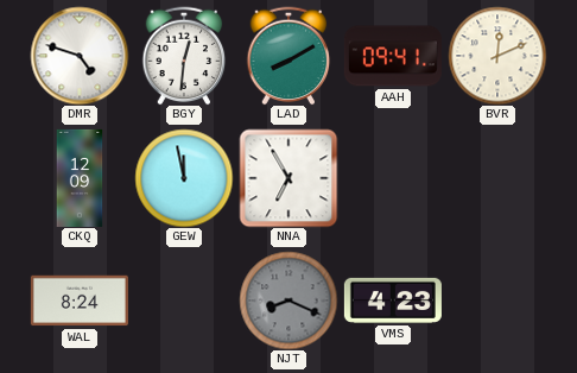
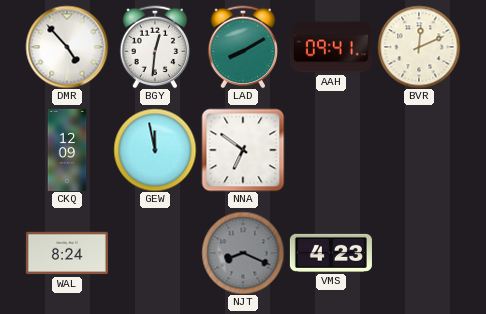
DMR: 4:48 -> 4:53 (67, 47)
NNA: 6:55 -> 6:51 (243, 150)
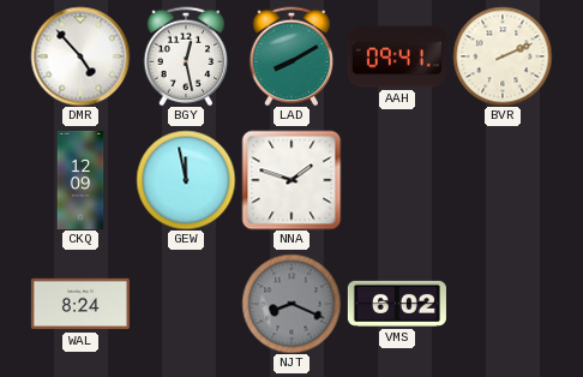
BGY: 12:31 -> 12:28 (186, 56)
BVR: 12:11 -> 2:11 (503, 56)
NNA: 6:51 -> 1:48 (291, 180)
VMS: 4:23 -> 6:02 (397, 304)
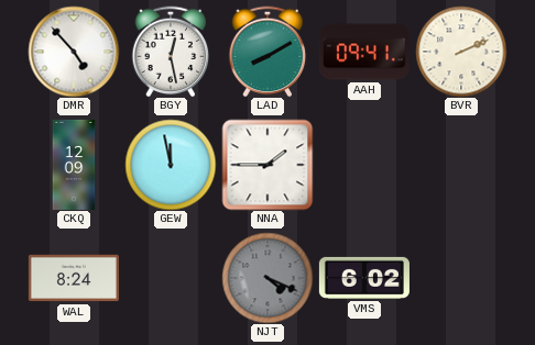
NNA: 1:48 -> 1:45 (267, 165)
NJT: 8:19 -> 4:19 (267, 278)
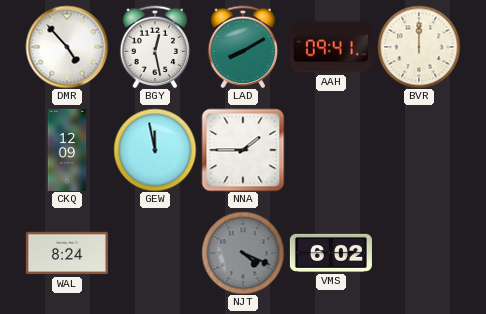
BVR: 2:11 -> 12:00 (419, 47)
